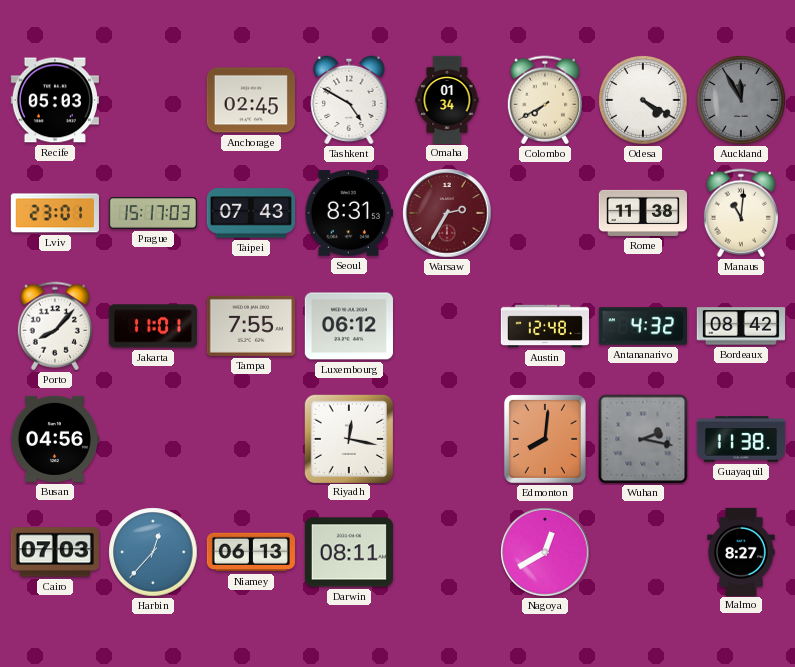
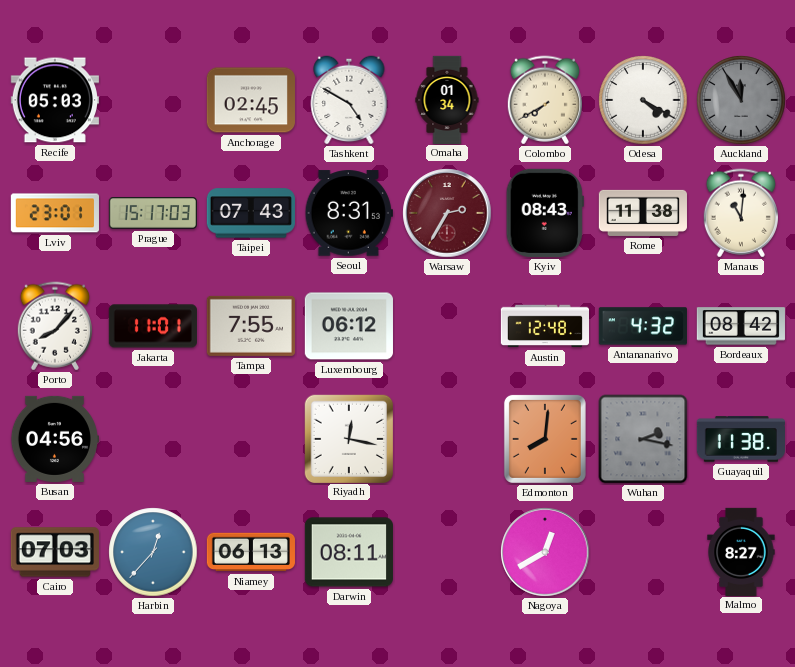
Kyiv: none -> 08:43 (545, 213)
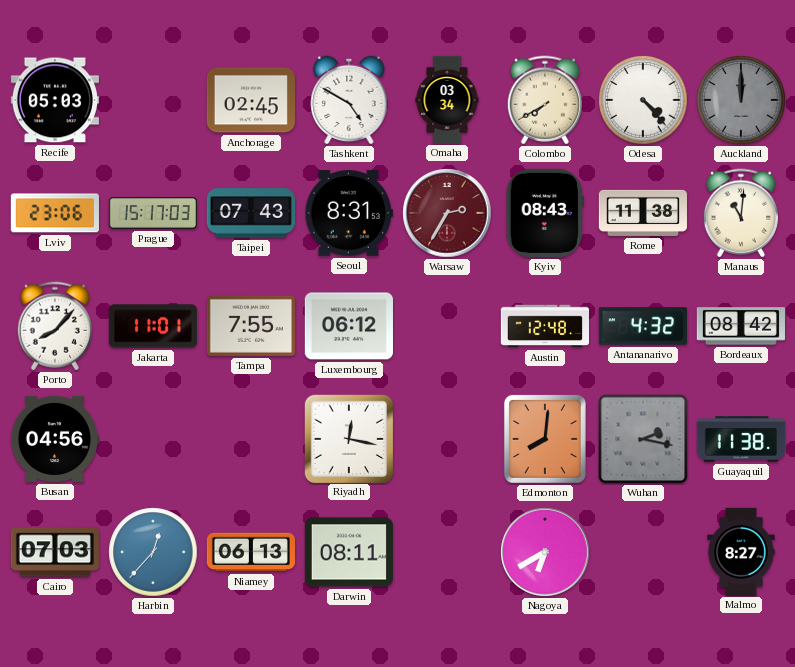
Omaha: 01:34 -> 03:34 (447, 99)
Odesa: 4:20 -> 4:23 (643, 100)
Auckland: 11:55 -> 12:00 (741, 100)
Lviv: 23:01 -> 23:06 (55, 213)
Nagoya: 12:40 -> 6:40 (545, 552)
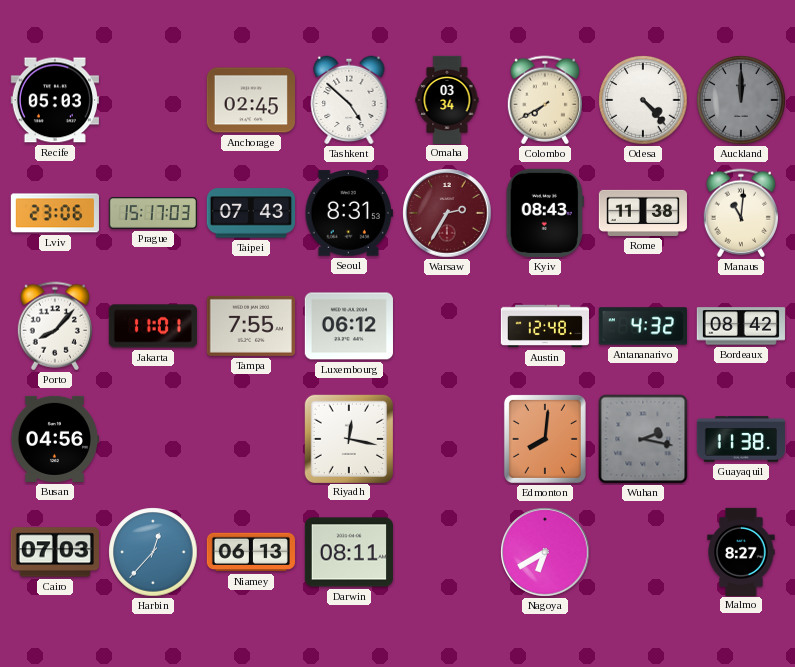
Tashkent: 4:50 -> 4:52 (349, 100)
